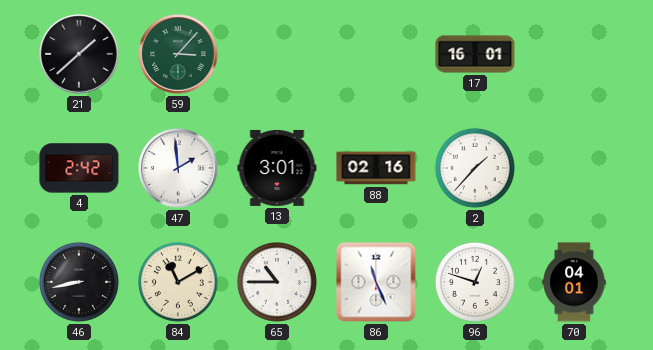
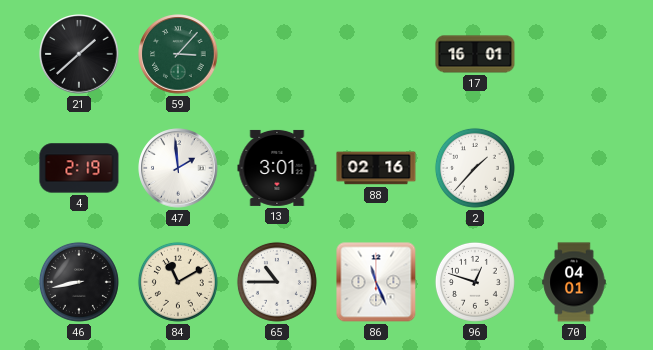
4: 2:42 -> 2:19 (79, 168)
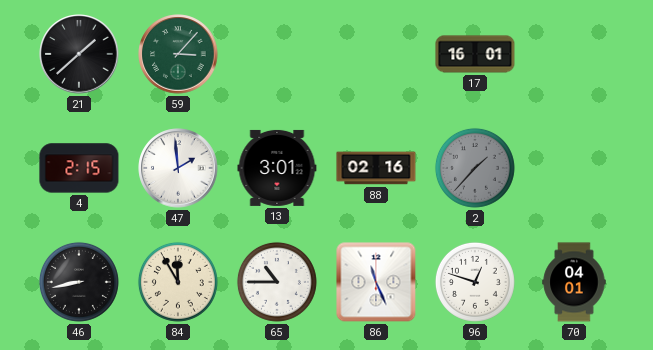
4: 2:19 -> 2:15 (79, 168)
2 dial: white -> grey (475, 168)
84: 11:10 -> 11:55 (178, 282)
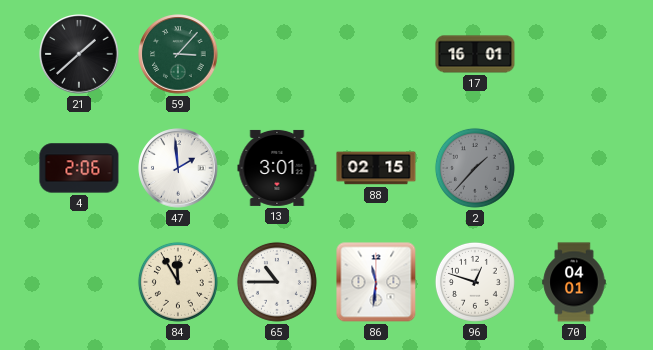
4: 2:15 -> 2:06 (79, 168)
88: 02:16 -> 02:15 (376, 168)
46: 8:43 -> none (79, 282)
86: 11:26 -> 11:31 (376, 282)
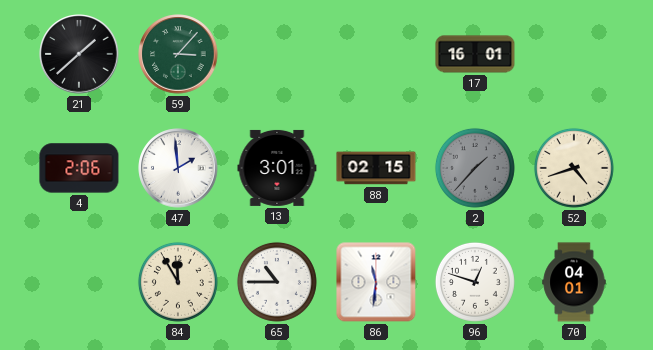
52: none -> 4:42 (574, 168)
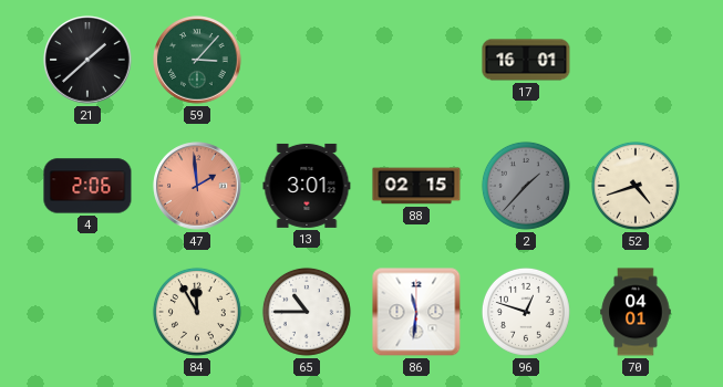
47 dial: white -> salmon (197, 186)
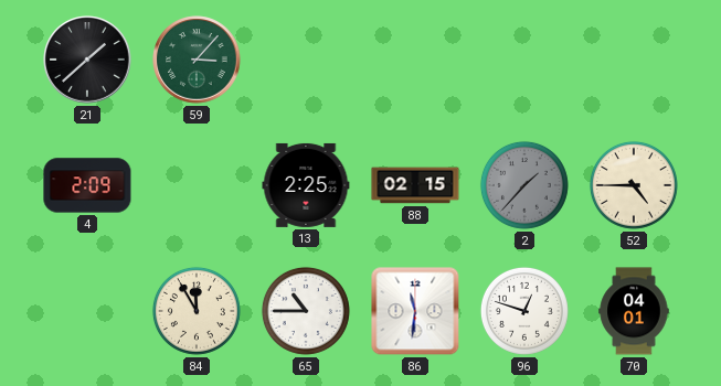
17: 16:01 -> none (526, 60)
4: 2:06 -> 2:09 (87, 185)
47: 1:59 -> none (197, 186)
13: 3:01 -> 2:25 (306, 185)
52: 4:42 -> 4:45 (634, 185)
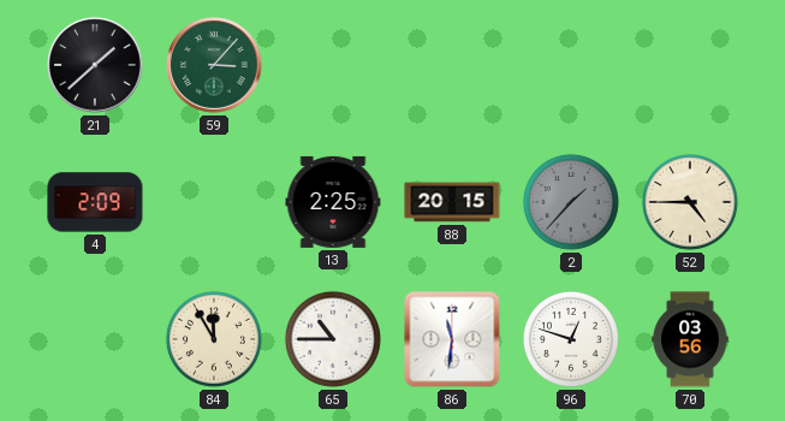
88: 02:15 -> 20:15 (452, 202)
70: 04:01 -> 03:56 (690, 339)
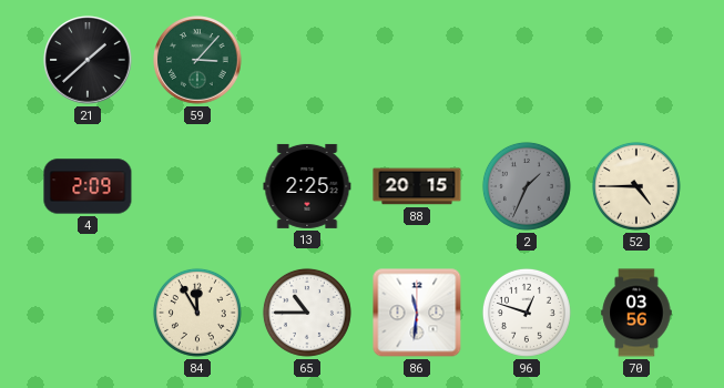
2: 1:37 -> 1:34 (527, 186)
